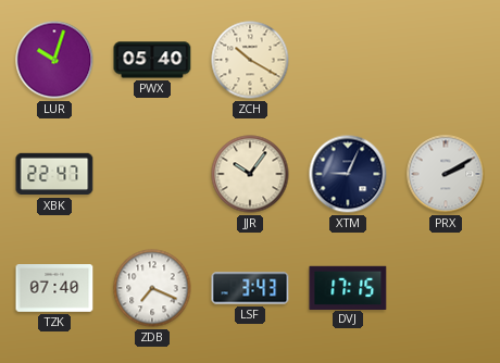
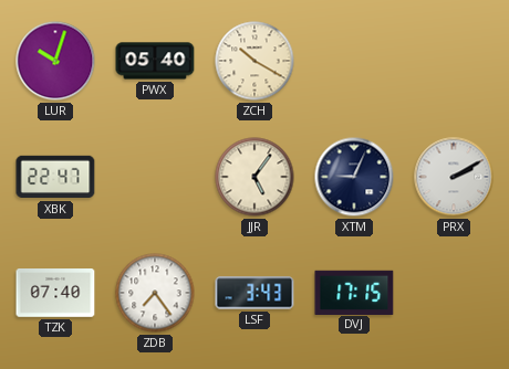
JJR: 10:06 -> 5:06 (254, 177)
ZDB: 7:19 -> 7:24 (155, 293)
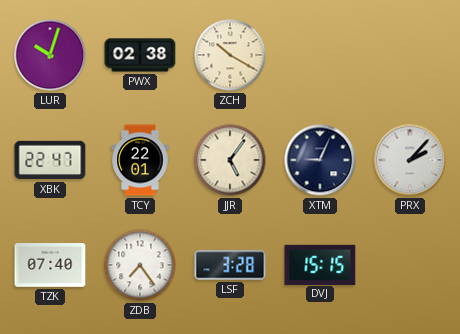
PWX: 05:40 -> 02:38 (140, 55)
TCY: none -> 22:01 (140, 160)
PRX: 2:10 -> 2:07 (410, 160)
LSF: 3:43 -> 3:28 (230, 265)
DVJ: 17:15 -> 15:15 (320, 264)
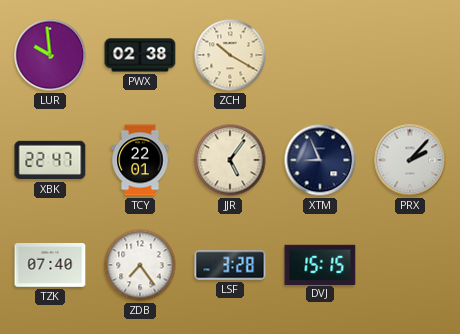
LUR: 10:03 -> 9:59 (50, 55)
XTM: 9:04 -> 8:56 (320, 160)
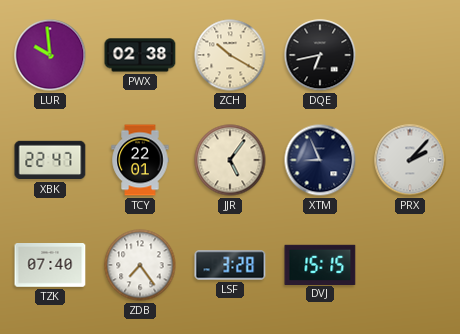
DQE: none -> 6:43 (320, 55)
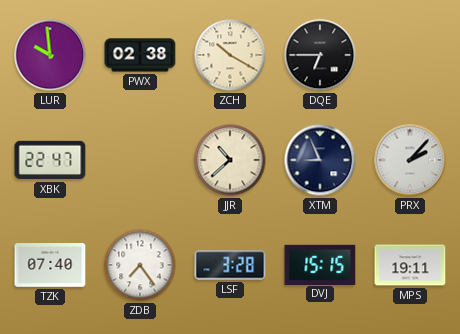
DQE: 6:43 -> 6:45 (320, 55)
TCY: 22:01 -> none (140, 160)
JJR: 5:06 -> 10:38 (230, 160)
MPS: none -> 19:11 (410, 265)
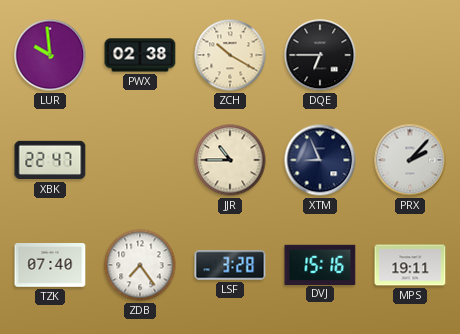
JJR: 10:38 -> 10:45 (230, 160)
DVJ: 15:15 -> 15:16 (320, 264)
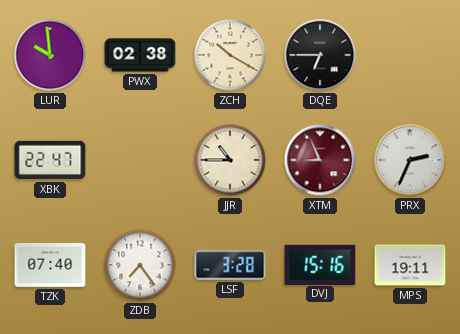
XTM dial: navy -> burgundy (320, 160)
PRX: 2:07 -> 2:34 (410, 160)
